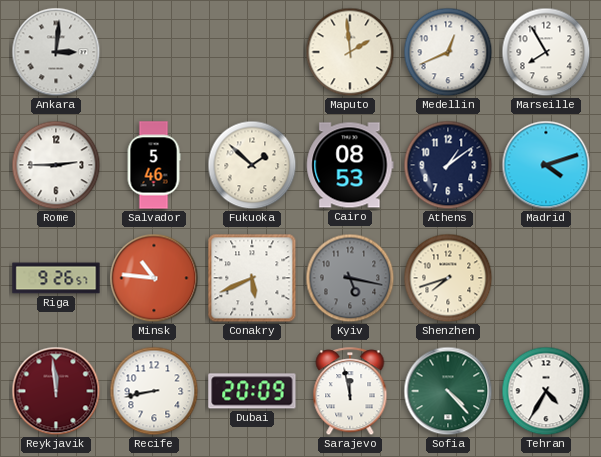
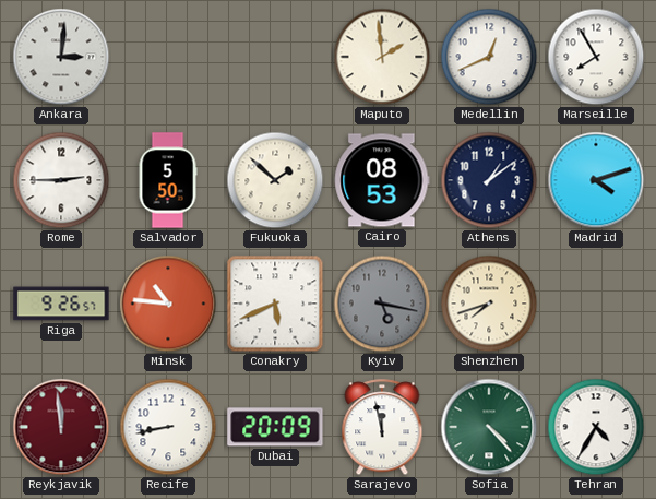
Salvador: 5:46 -> 5:50 (168, 180)
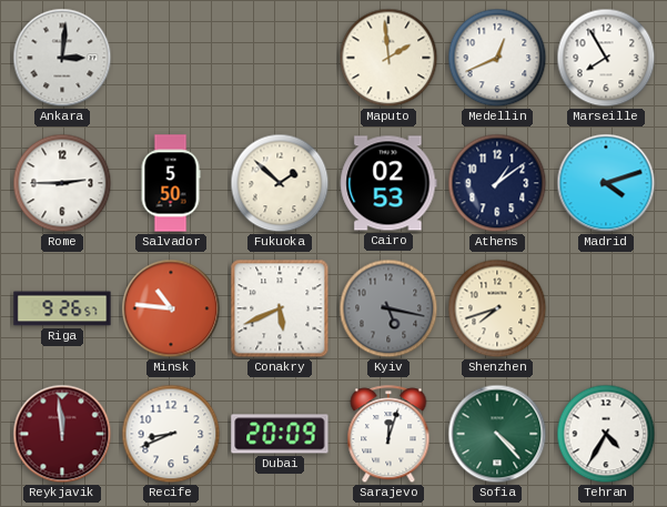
Cairo: 08:53 -> 02:53 (388, 183)
Recife: 8:43 -> 8:41 (171, 434)
Sarajevo: 11:58 -> 12:03 (388, 435)
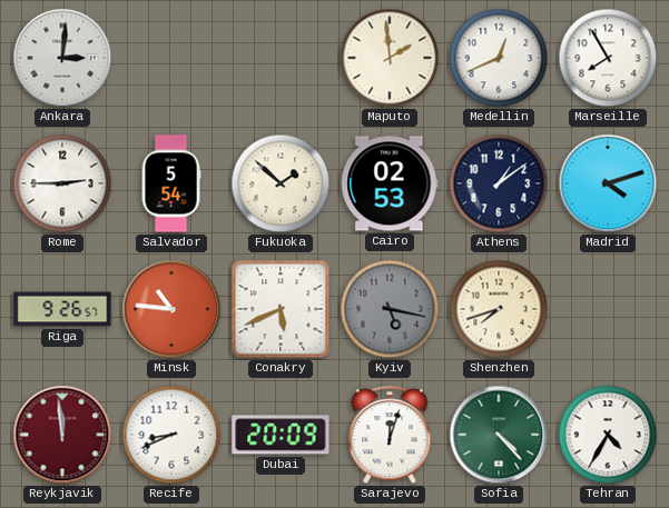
Salvador: 5:50 -> 5:54 (171, 183)
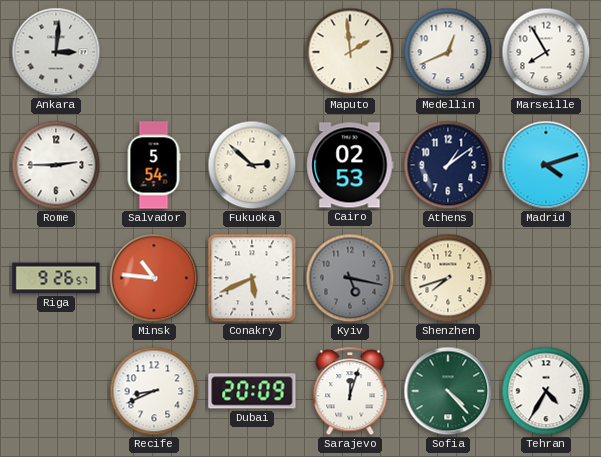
Fukuoka: 1:52 -> 2:52 (252, 165)
Reykjavik: 11:59 -> none (62, 435)
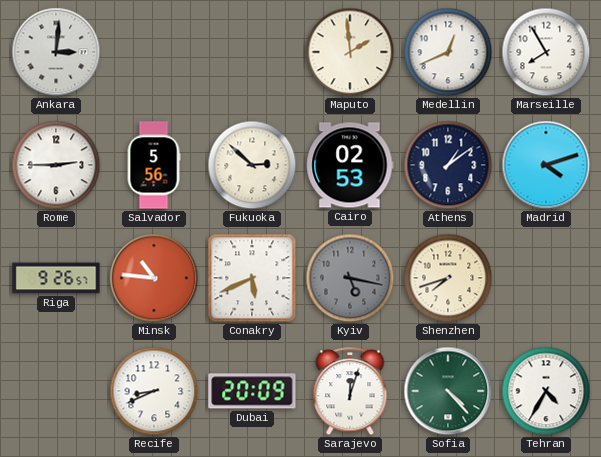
Salvador: 5:54 -> 5:56 (154, 165)
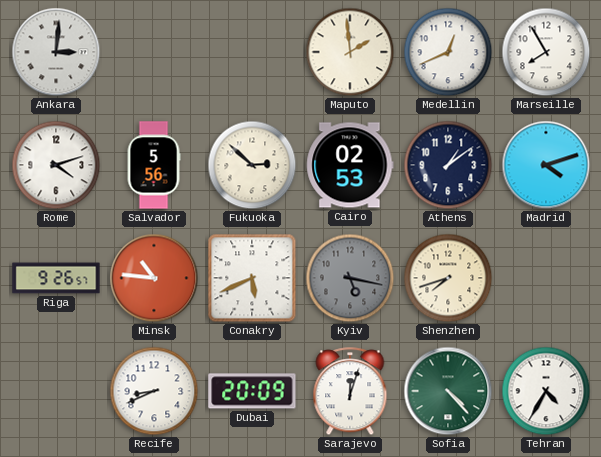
Rome: 2:45 -> 4:12 (56, 165)
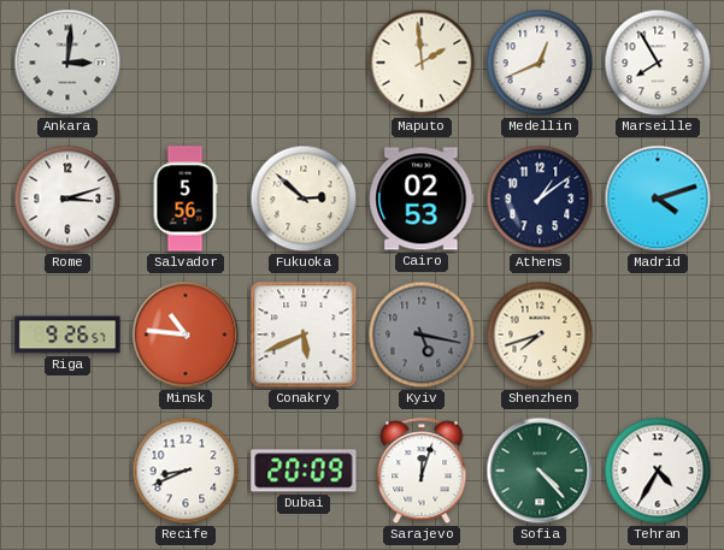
Rome: 4:12 -> 3:12 (67, 199)
